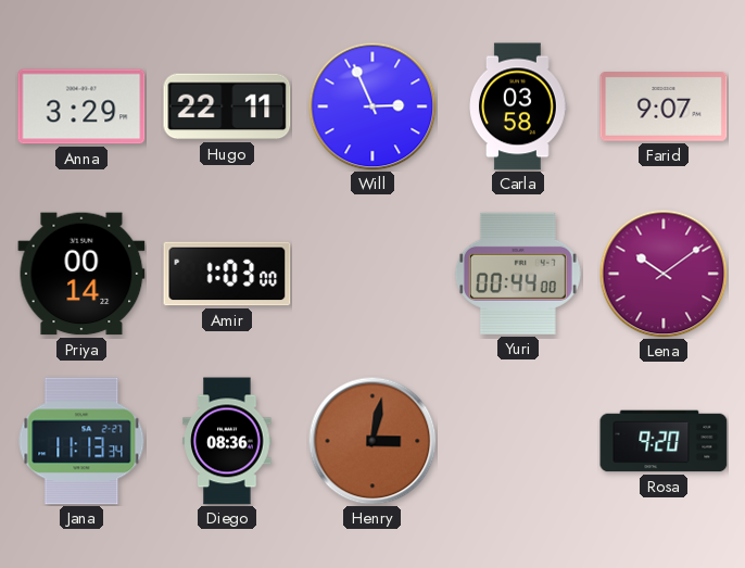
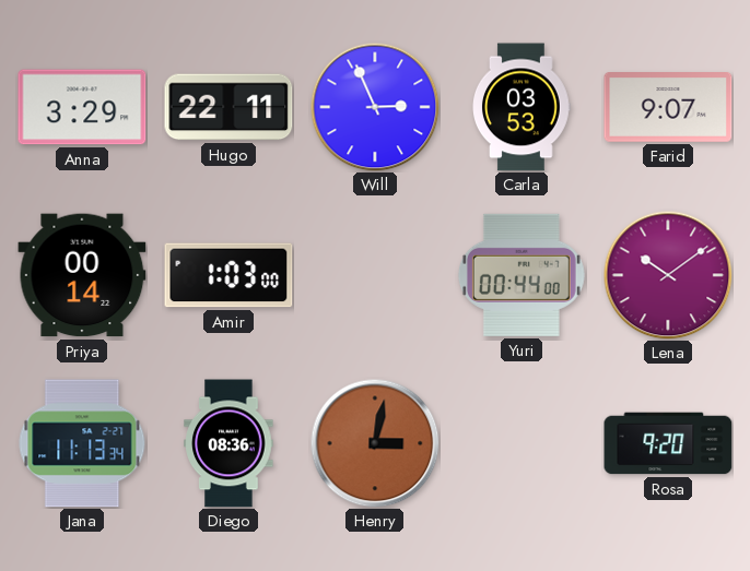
Carla: 03:58 -> 03:53 (522, 107)
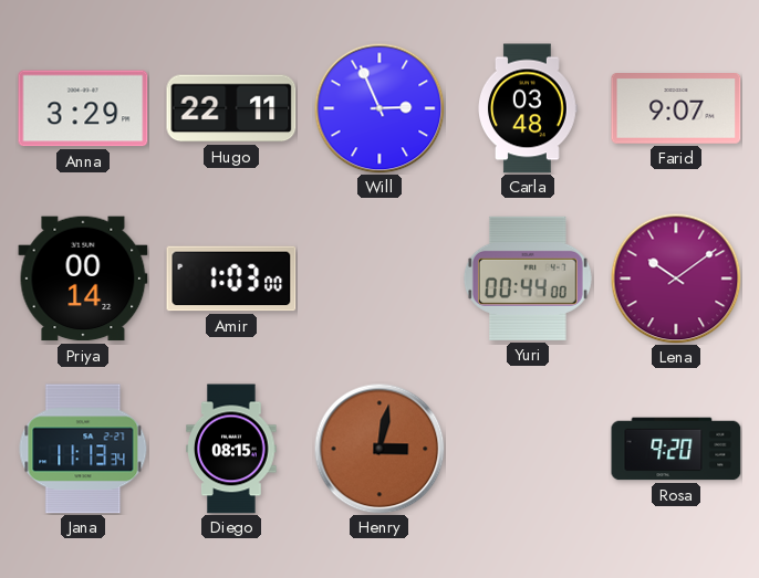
Carla: 03:53 -> 03:48 (528, 108)
Diego: 08:36 -> 08:15 (231, 449)
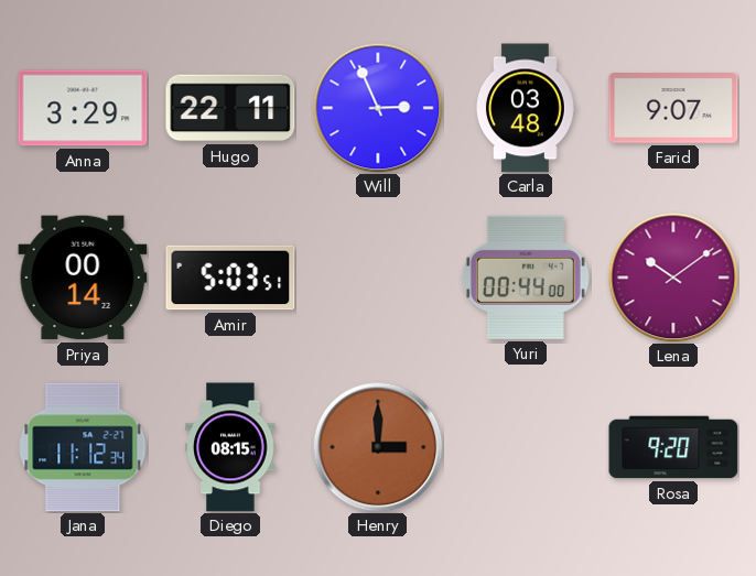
Amir: 1:03 -> 5:03 (230, 278)
Jana: 11:13 -> 11:12 (83, 447)
Henry: 3:02 -> 3:00 (378, 447)
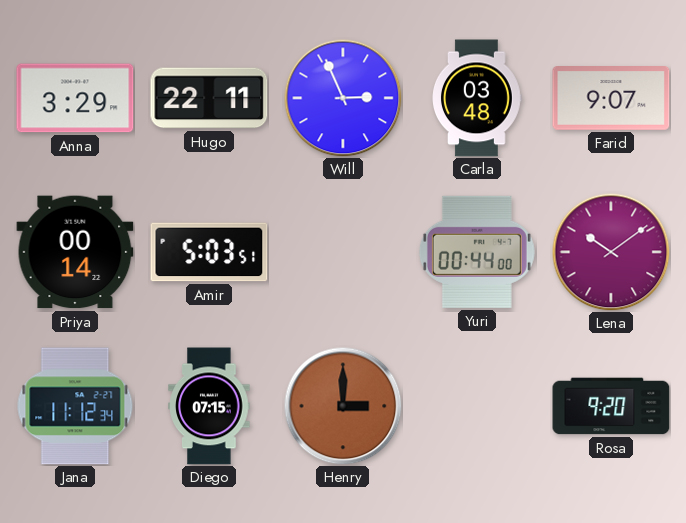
Diego: 08:15 -> 07:15 (209, 406)
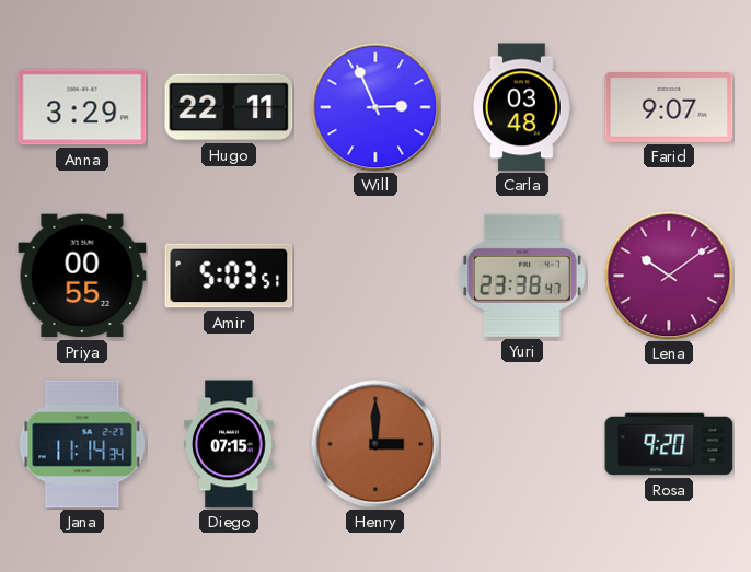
Priya: 00:14 -> 00:55 (82, 276)
Yuri: 00:44 -> 23:38 (522, 276)
Jana: 11:12 -> 11:14 (82, 444)
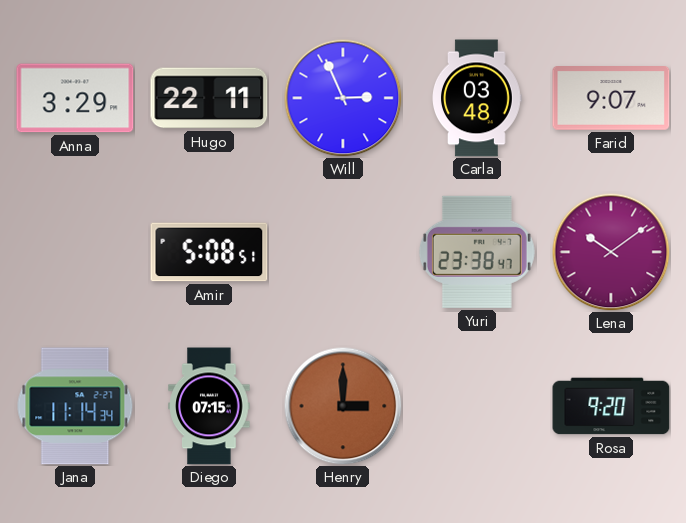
Priya: 00:55 -> none (82, 276)
Amir: 5:03 -> 5:08 (209, 252)
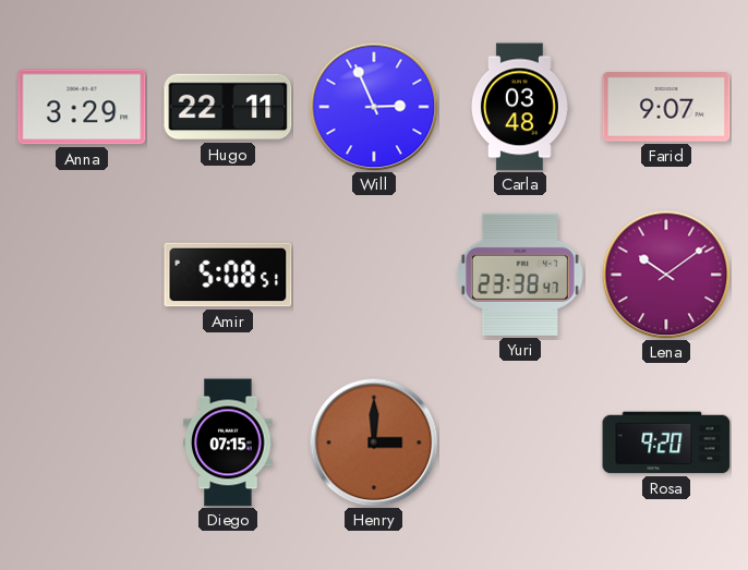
Jana: 11:14 -> none (75, 406)
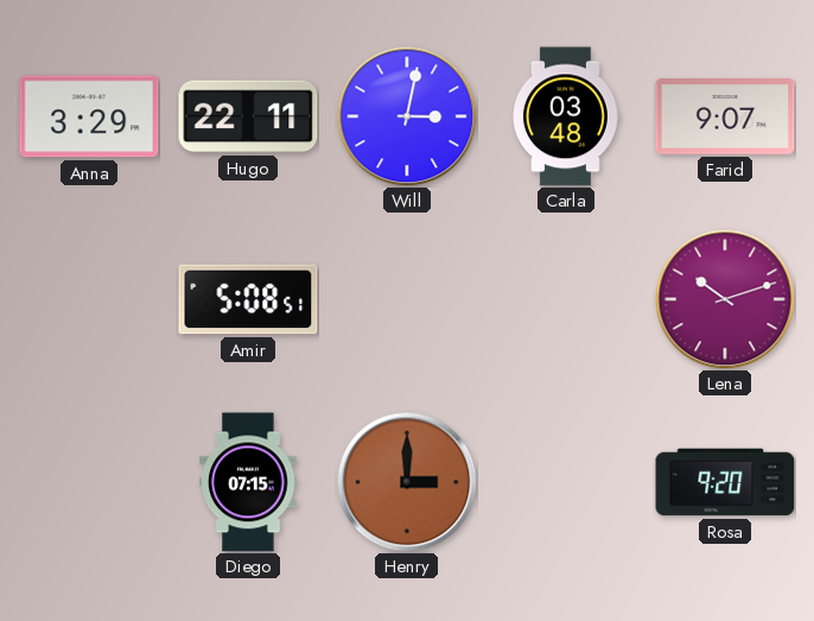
Will: 2:56 -> 3:02 (407, 116)
Yuri: 23:38 -> none (520, 275)
Lena: 10:09 -> 10:12 (725, 299)
